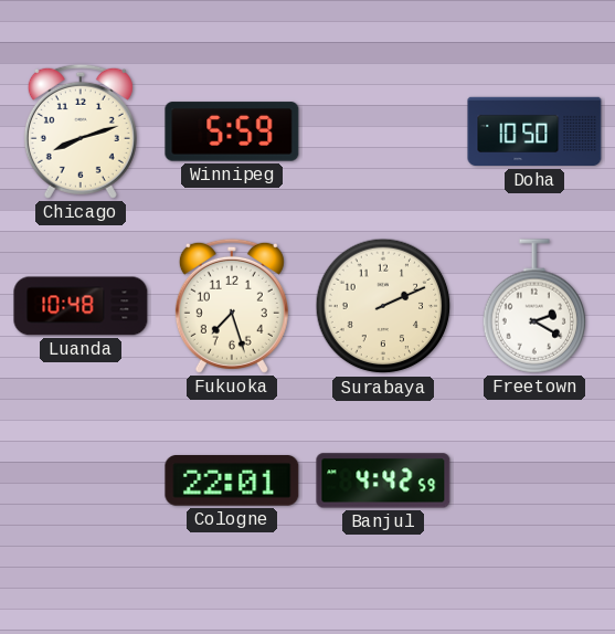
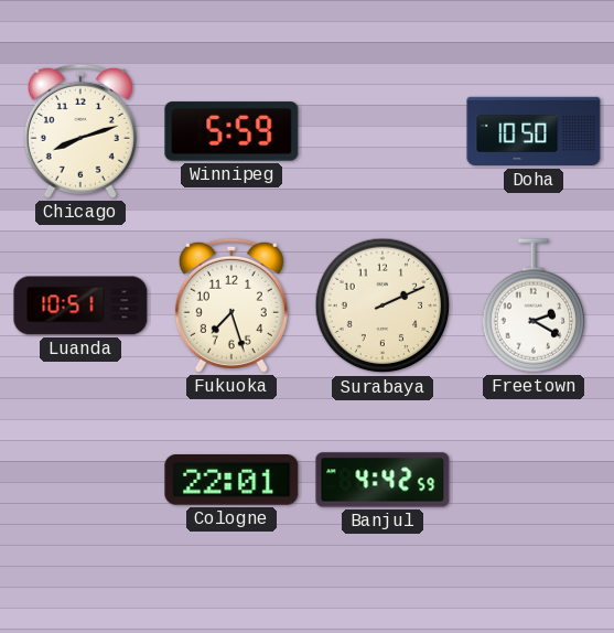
Luanda: 10:48 -> 10:51 (80, 305)
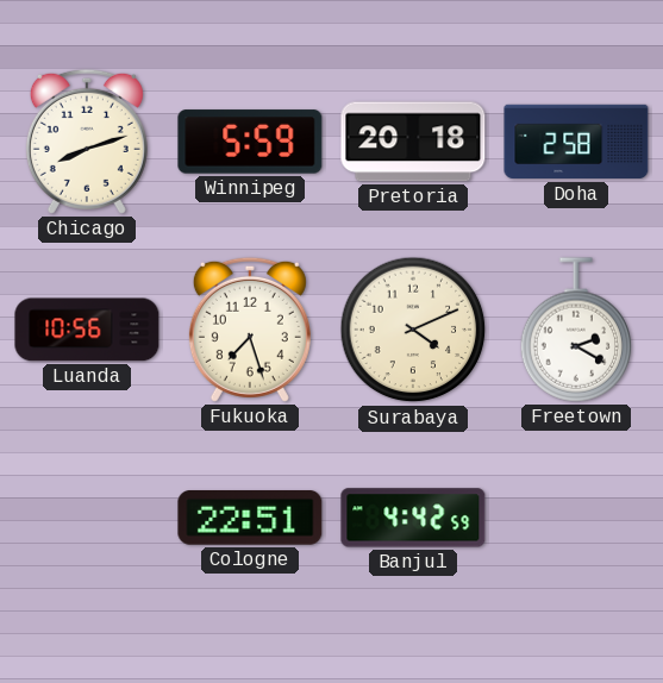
Pretoria: none -> 20:18 (413, 142)
Doha: 10:50 -> 2:58 (576, 142)
Luanda: 10:51 -> 10:56 (87, 330)
Surabaya: 2:11 -> 4:11 (413, 330)
Cologne: 22:01 -> 22:51 (250, 518)
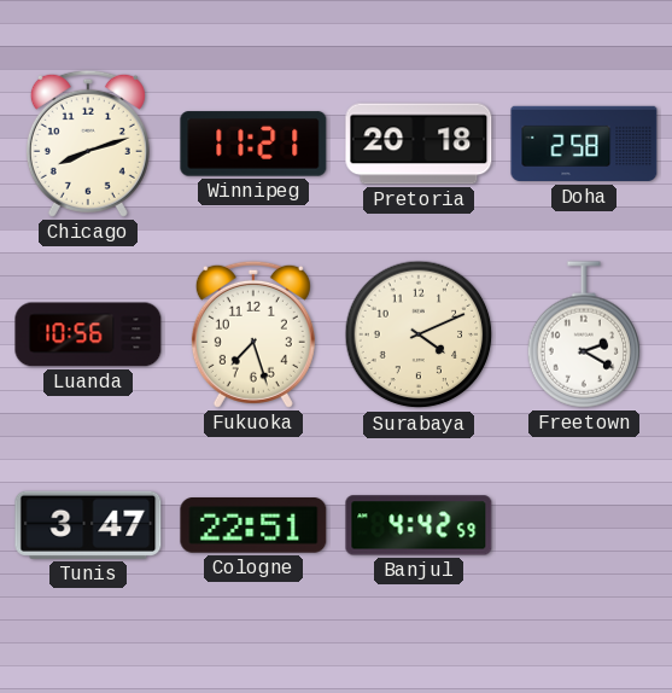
Winnipeg: 5:59 -> 11:21 (253, 144)
Tunis: none -> 3:47 (88, 525)
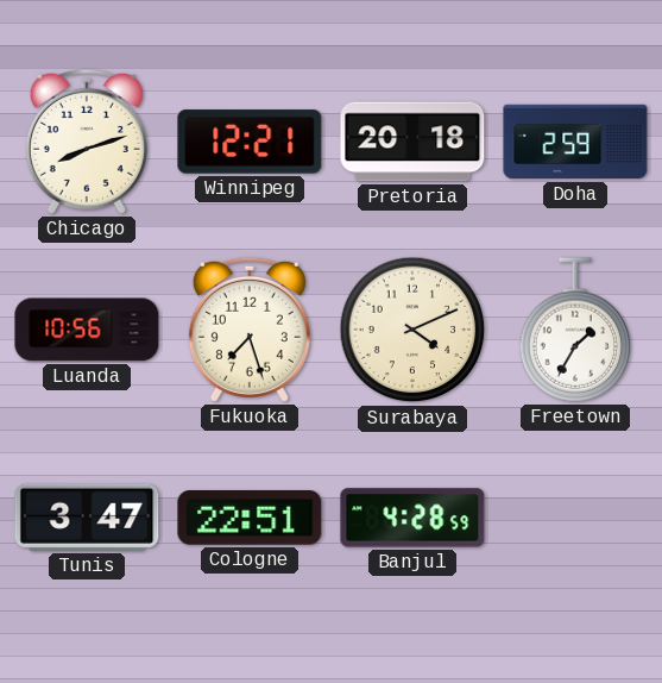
Winnipeg: 11:21 -> 12:21 (250, 142)
Doha: 2:58 -> 2:59 (575, 142)
Freetown: 2:20 -> 1:35 (575, 330)
Banjul: 4:42 -> 4:28 (412, 518)
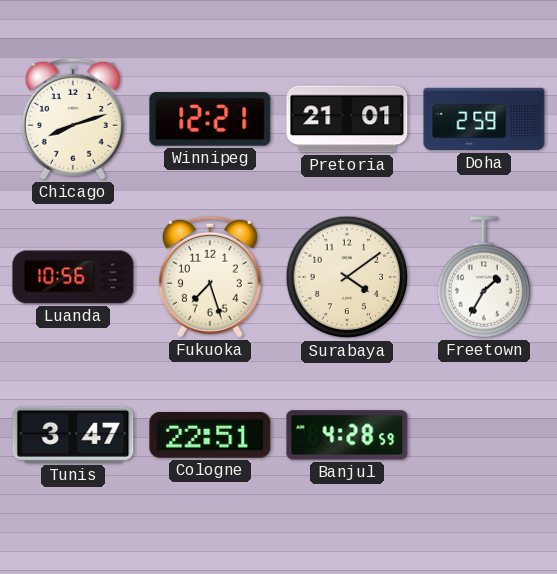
Pretoria: 20:18 -> 21:01 (347, 119)
Surabaya: 4:11 -> 4:09 (347, 277)
